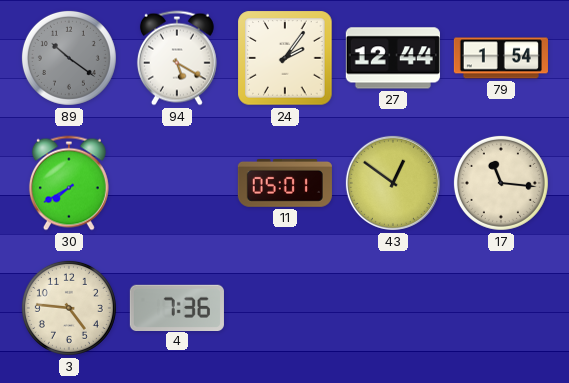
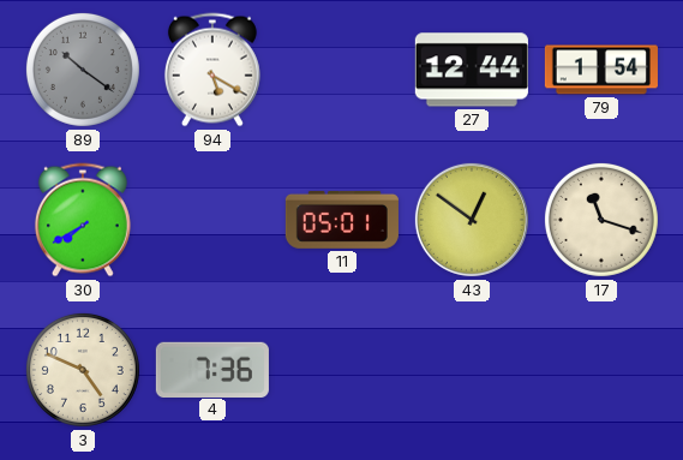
24: 2:06 -> none (285, 58)
17: 11:16 -> 11:18 (601, 220)
3: 4:46 -> 4:49 (83, 370)
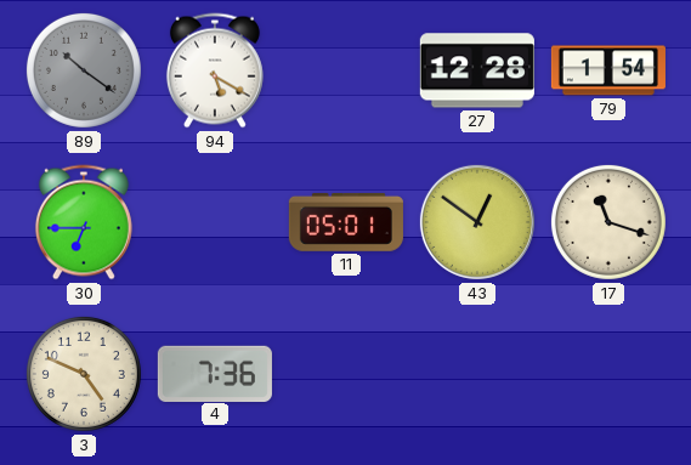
27: 12:44 -> 12:28 (477, 70)
30: 7:40 -> 6:45 (84, 222)
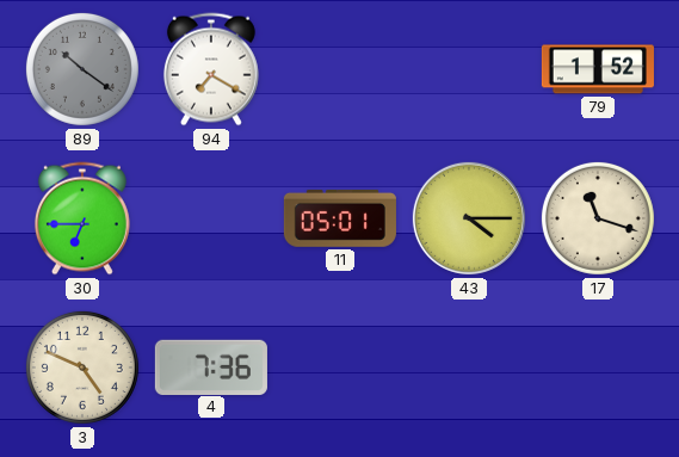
94: 5:20 -> 7:20 (211, 69)
27: 12:28 -> none (477, 70)
79: 1:54 -> 1:52 (598, 69)
43: 12:51 -> 4:15 (469, 218)
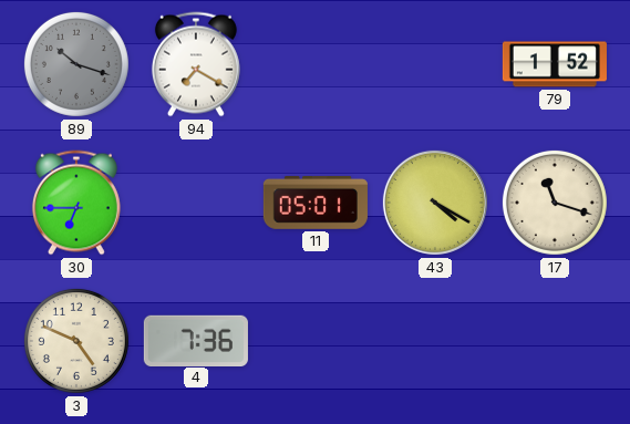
89: 10:21 -> 10:18 (76, 64)
43: 4:15 -> 4:20 (435, 203)
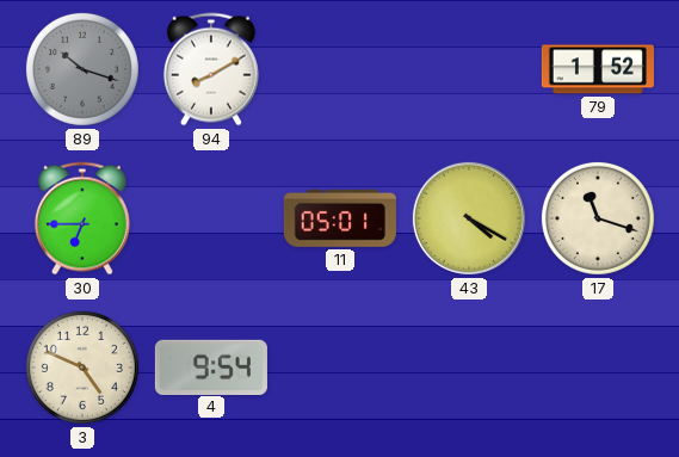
94: 7:20 -> 8:10 (211, 69)
4: 7:36 -> 9:54 (211, 366)
